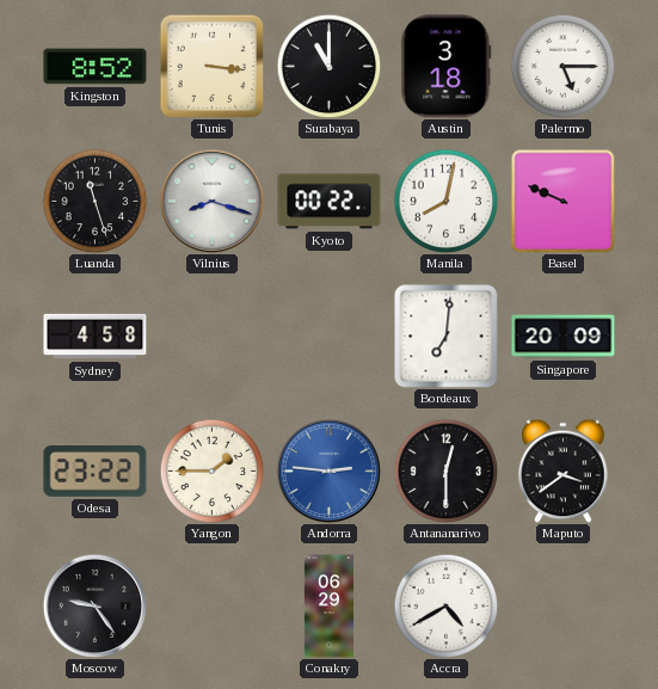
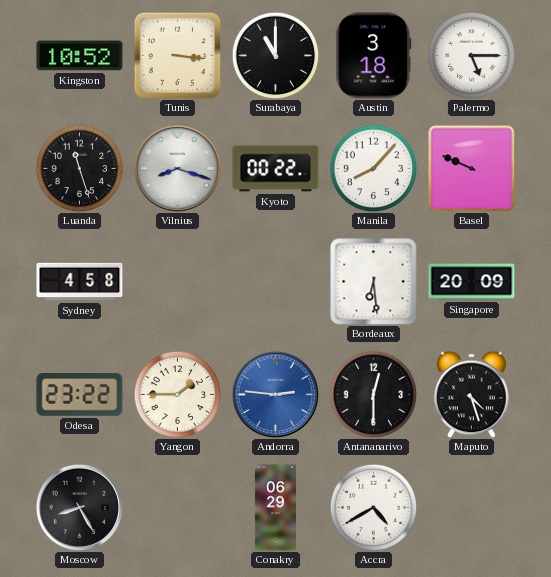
Kingston: 8:52 -> 10:52 (80, 56)
Manila: 8:02 -> 8:07 (373, 168)
Bordeaux: 7:01 -> 6:29 (374, 282)
Maputo: 3:39 -> 4:27 (472, 394)
Moscow: 9:24 -> 8:25 (79, 507)
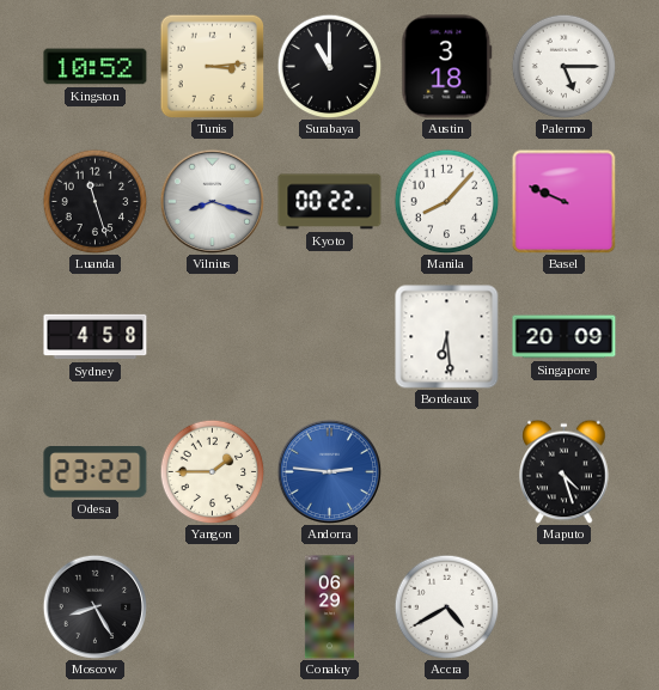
Tunis: 3:16 -> 3:14 (212, 66)
Antananarivo: 12:30 -> none (373, 394)
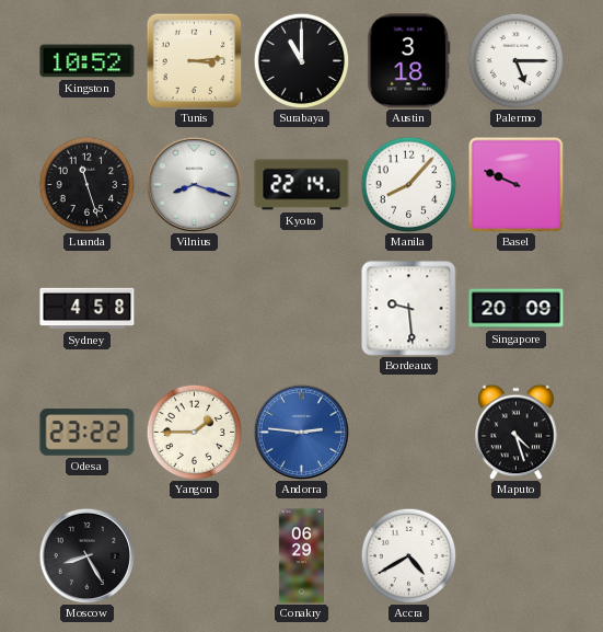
Kyoto: 00:22 -> 22:14 (302, 185)
Bordeaux: 6:29 -> 9:29 (409, 309)
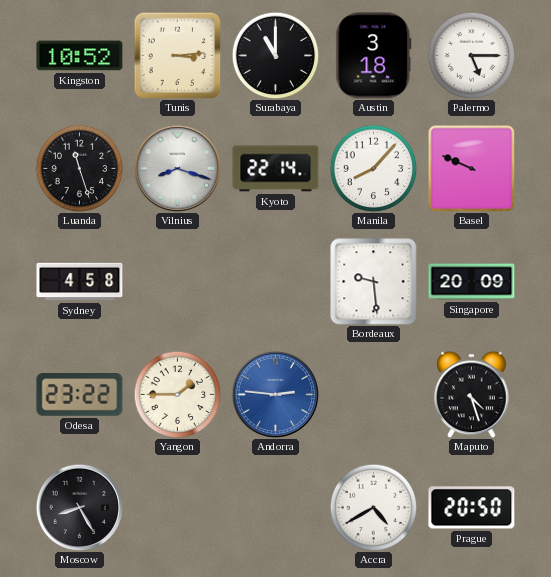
Conakry: 06:29 -> none (301, 556)
Prague: none -> 20:50 (472, 508)
